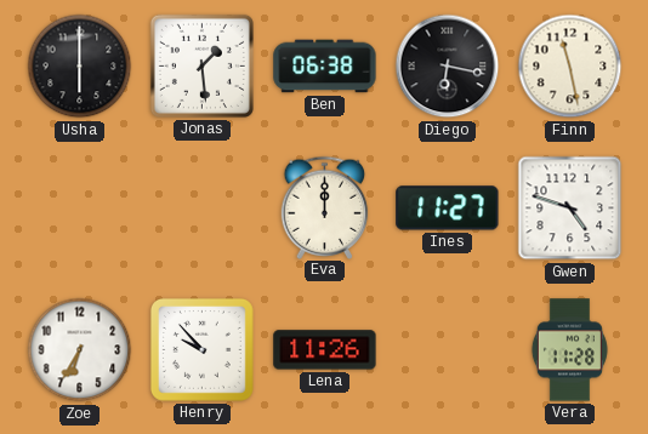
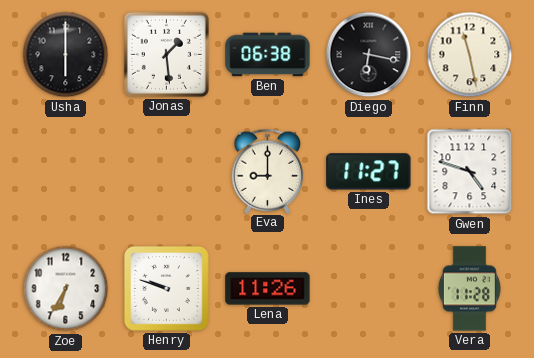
Eva: 12:00 -> 9:00 (268, 171)
Henry: 9:53 -> 9:48 (166, 288)
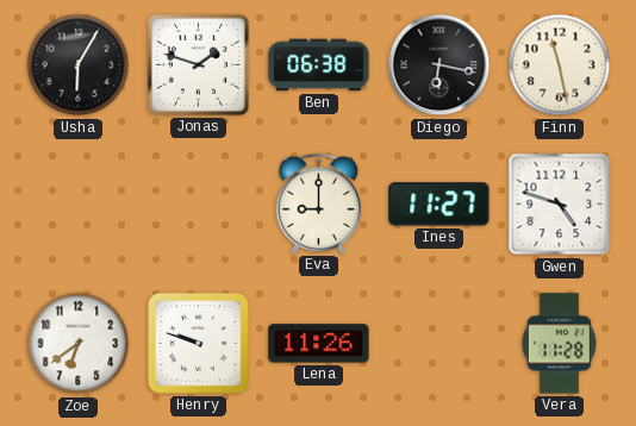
Usha: 6:00 -> 6:05 (79, 65)
Jonas: 1:29 -> 1:48 (198, 64)
Zoe: 6:35 -> 6:39 (79, 344)
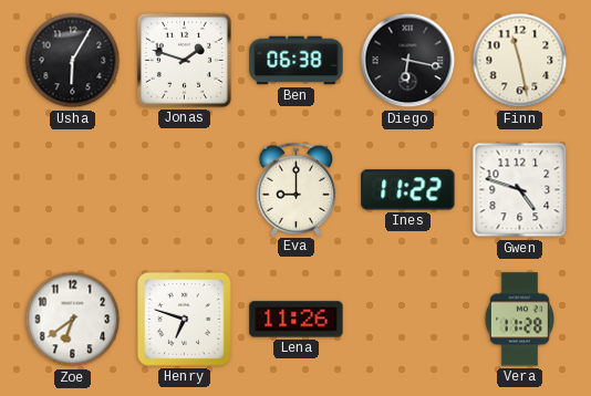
Ines: 11:27 -> 11:22 (408, 190)
Henry: 9:48 -> 6:48 (184, 319)
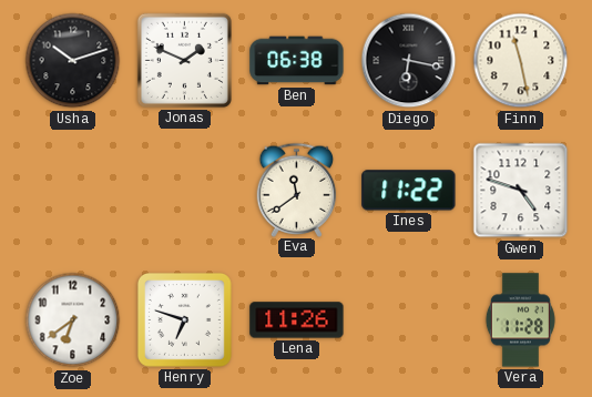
Usha: 6:05 -> 10:12 (73, 61)
Jonas: 1:48 -> 1:49 (184, 60)
Eva: 9:00 -> 11:39 (297, 190)
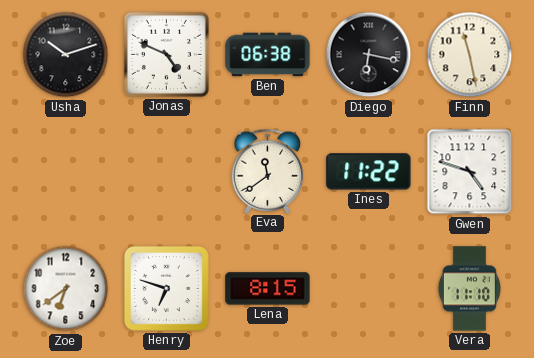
Jonas: 1:49 -> 4:49 (166, 54)
Lena: 11:26 -> 8:15 (268, 289)
Vera: 11:28 -> 11:10 (469, 289)
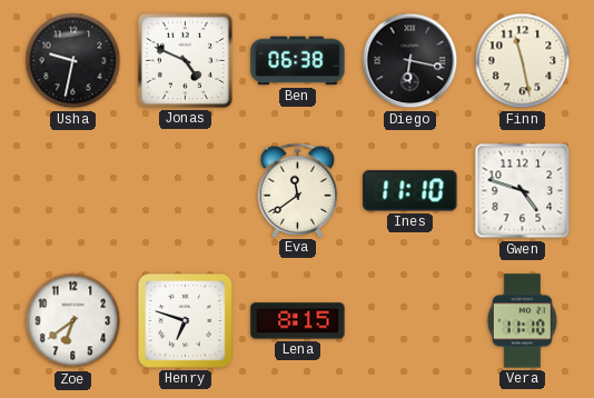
Usha: 10:12 -> 9:32 (73, 61)
Ines: 11:22 -> 11:10 (410, 191)
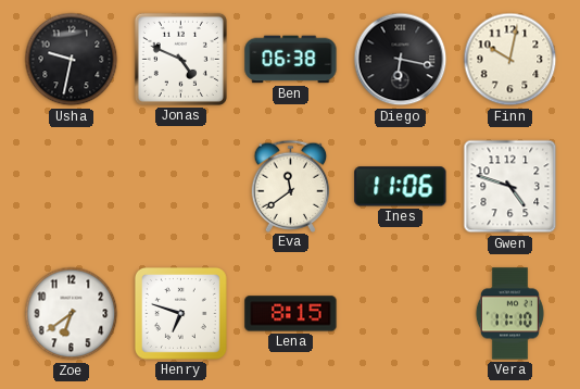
Finn: 11:28 -> 10:02 (510, 60)
Ines: 11:10 -> 11:06 (401, 187)
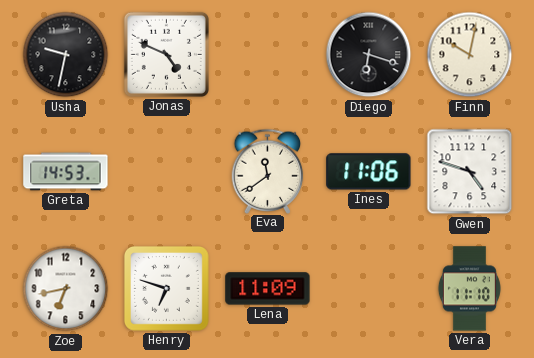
Ben: 06:38 -> none (291, 60)
Diego: 6:17 -> 6:18 (369, 55)
Greta: none -> 14:53 (66, 172)
Zoe: 6:39 -> 6:43 (66, 289)
Lena: 8:15 -> 11:09 (268, 289)
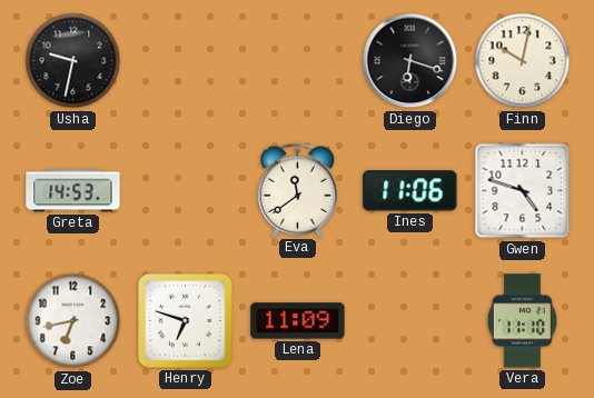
Jonas: 4:49 -> none (166, 54)
